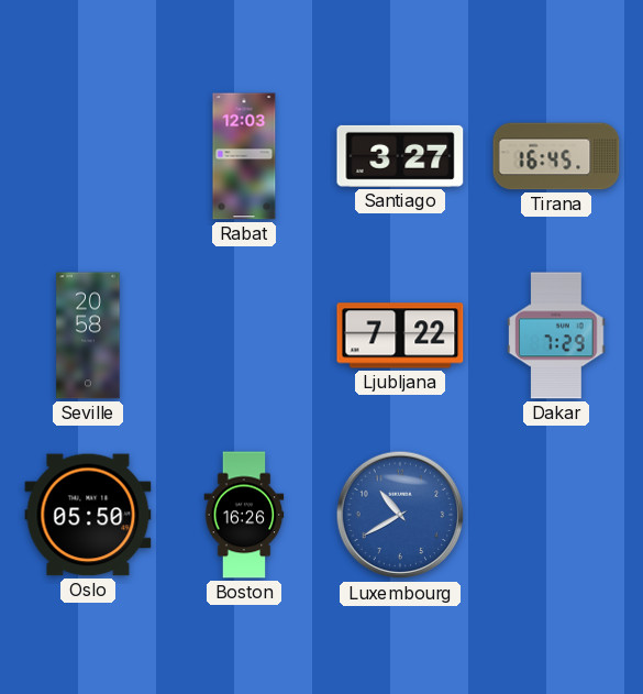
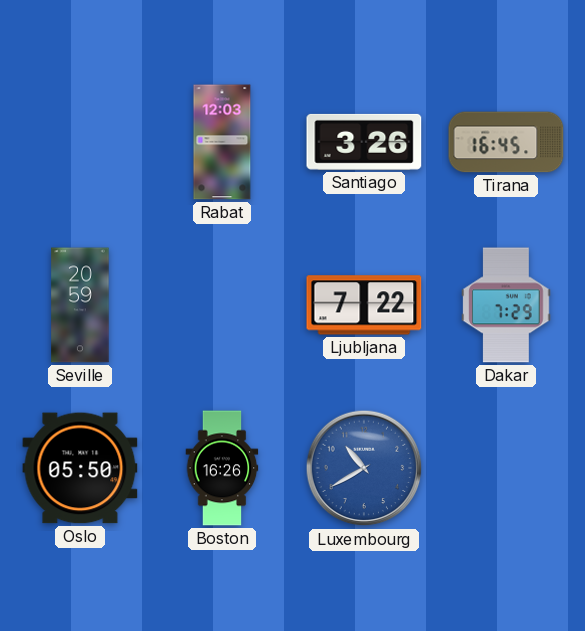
Santiago: 3:27 -> 3:26 (364, 142)
Seville: 20:58 -> 20:59 (80, 305)
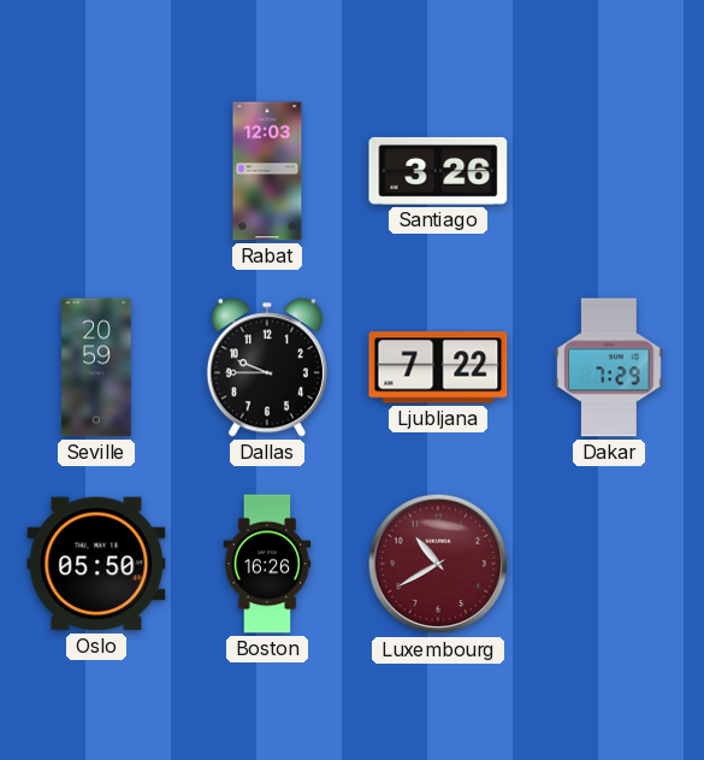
Tirana: 16:45 -> none (506, 142)
Dallas: none -> 9:45 (267, 367)
Luxembourg dial: blue -> burgundy (438, 564)
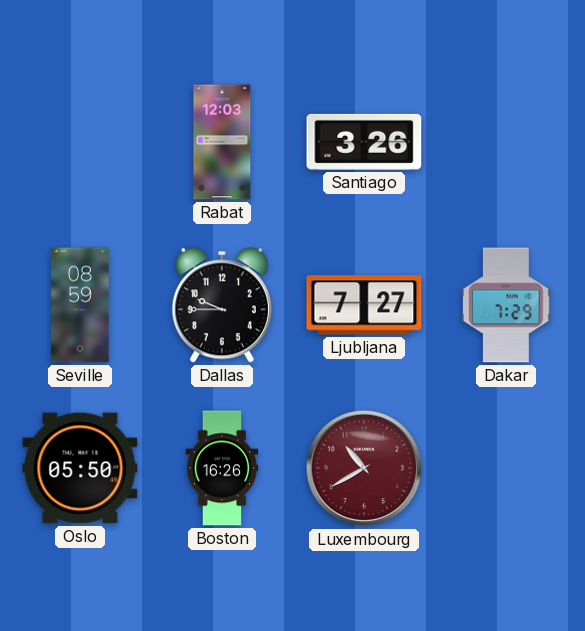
Seville: 20:59 -> 08:59 (80, 305)
Ljubljana: 7:22 -> 7:27 (364, 305)
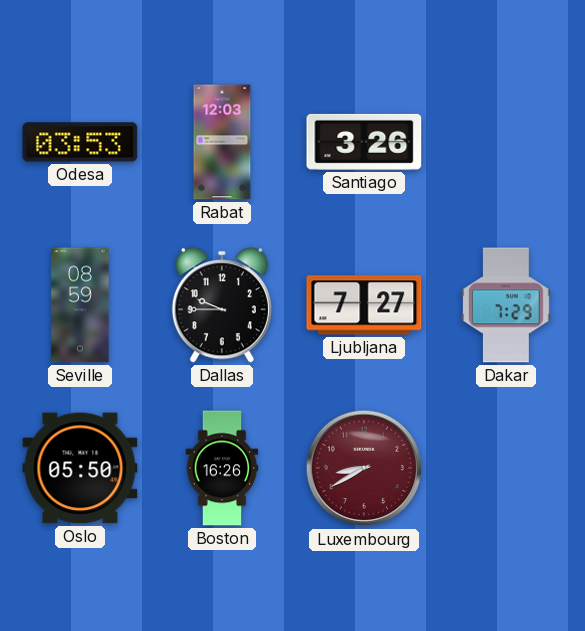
Odesa: none -> 03:53 (80, 142)
Luxembourg: 10:40 -> 8:40 (364, 468)
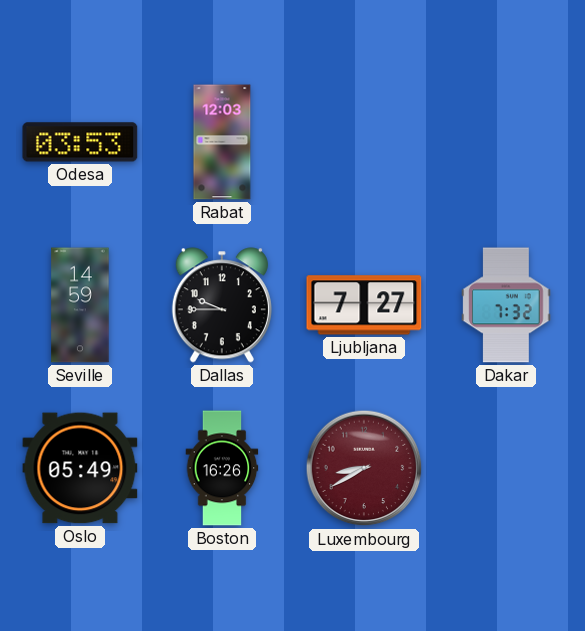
Santiago: 3:26 -> none (364, 142)
Seville: 08:59 -> 14:59 (80, 305)
Dakar: 7:29 -> 7:32 (506, 305)
Oslo: 05:50 -> 05:49 (80, 468)
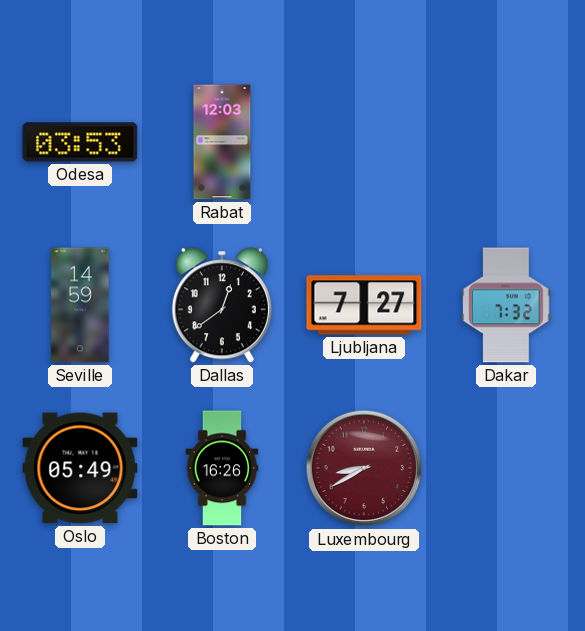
Dallas: 9:45 -> 12:39 (222, 305)
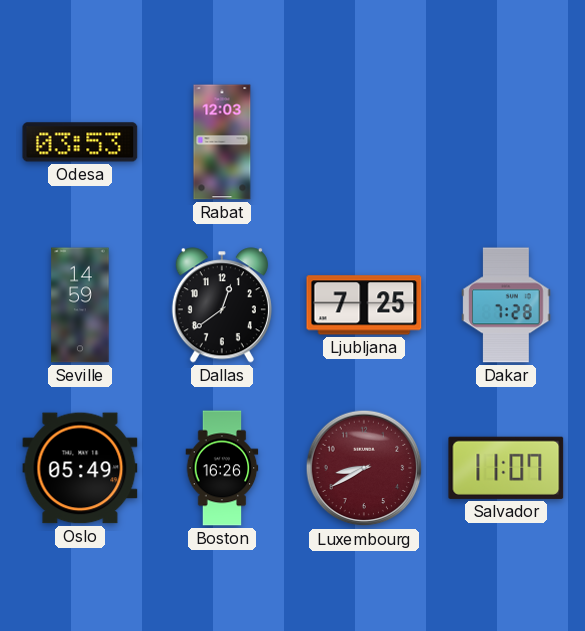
Ljubljana: 7:27 -> 7:25 (364, 305)
Dakar: 7:32 -> 7:28 (506, 305)
Salvador: none -> 11:07 (506, 468)
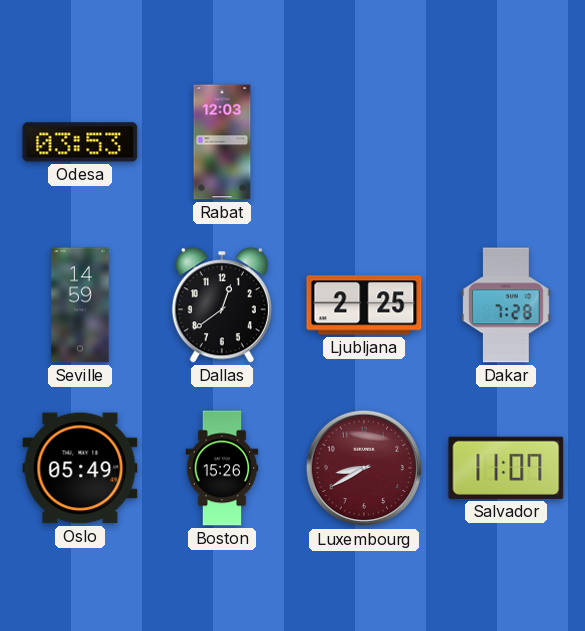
Ljubljana: 7:25 -> 2:25 (364, 305)
Boston: 16:26 -> 15:26 (222, 468)
